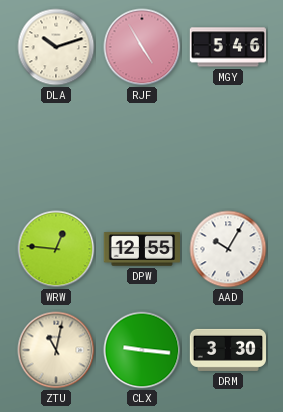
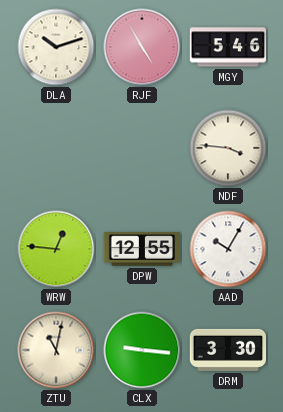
NDF: none -> 3:46 (228, 148)
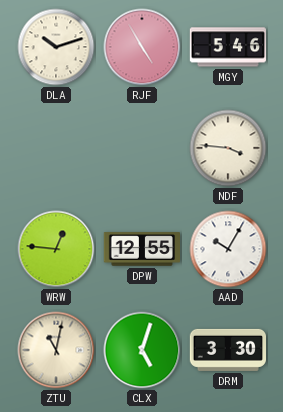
CLX: 9:16 -> 5:03 (142, 350)
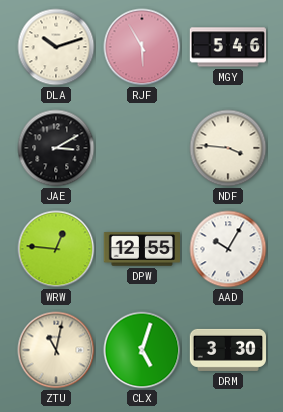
RJF: 4:55 -> 5:55 (142, 47)
JAE: none -> 3:10 (56, 148)
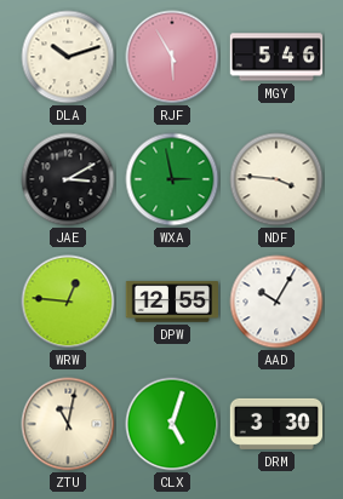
WXA: none -> 2:58 (172, 179)
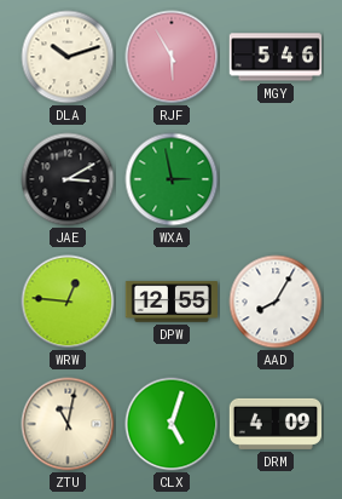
NDF: 3:46 -> none (276, 179)
AAD: 10:05 -> 8:05 (276, 302)
DRM: 3:30 -> 4:09 (274, 424)
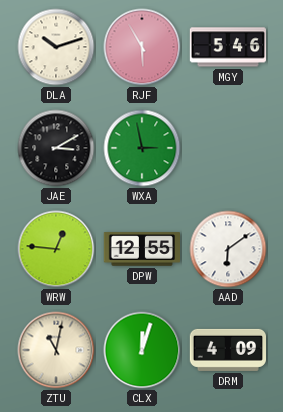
AAD: 8:05 -> 6:09 (228, 249)
CLX: 5:03 -> 12:03 (142, 350)
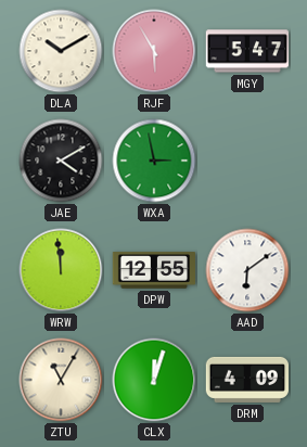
DLA: 10:12 -> 10:10 (61, 51)
MGY: 5:46 -> 5:47 (246, 51)
JAE: 3:10 -> 4:10 (61, 161)
WRW: 12:46 -> 11:59 (61, 270)
ZTU: 11:02 -> 11:05 (61, 380)
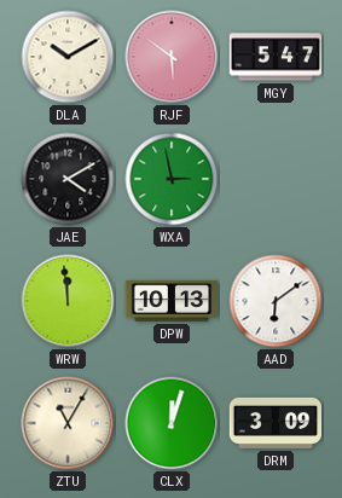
RJF: 5:55 -> 5:51 (172, 57)
DPW: 12:55 -> 10:13 (170, 301)
DRM: 4:09 -> 3:09 (274, 423)
